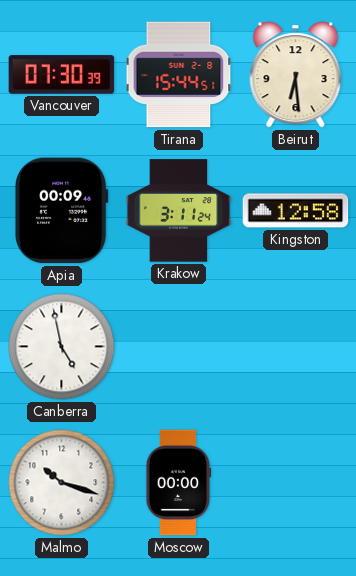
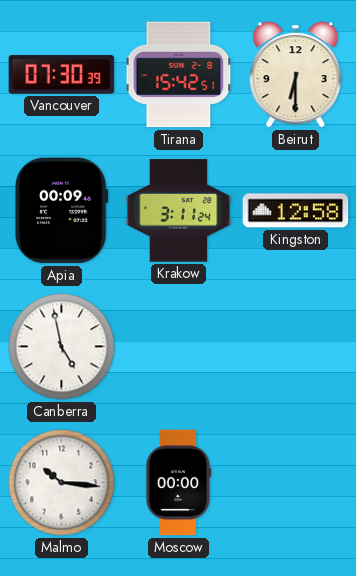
Tirana: 15:44 -> 15:42 (179, 75)
Beirut: 6:29 -> 6:30 (296, 75)
Malmo: 10:18 -> 10:16 (62, 483)
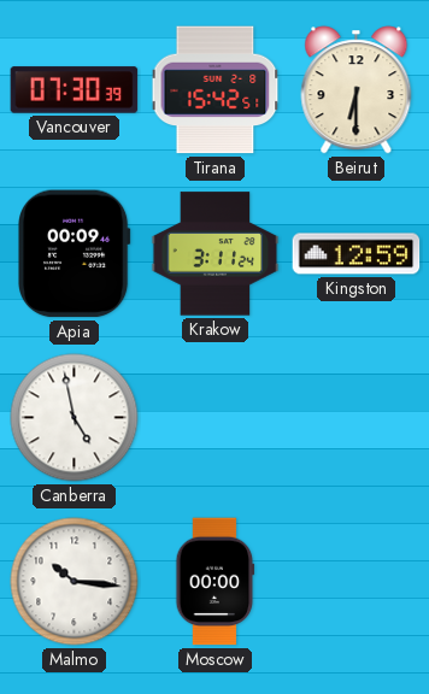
Kingston: 12:58 -> 12:59 (357, 254)
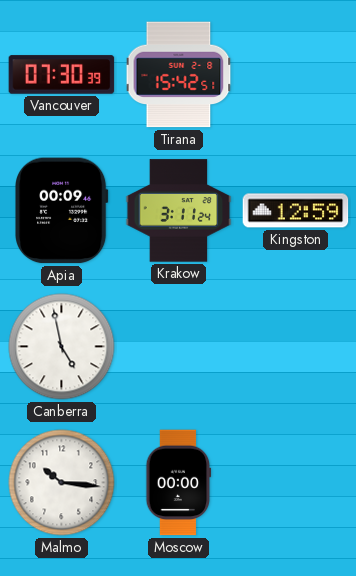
Beirut: 6:30 -> none (357, 90)
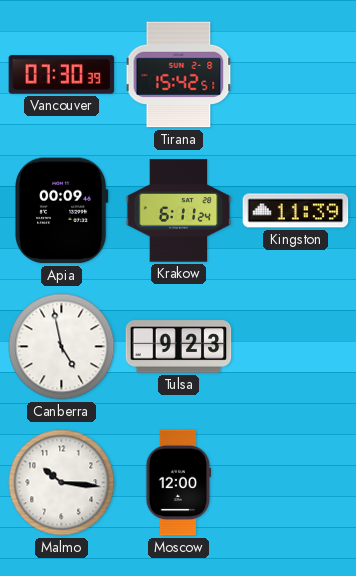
Krakow: 3:11 -> 6:11 (179, 211)
Kingston: 12:59 -> 11:39 (296, 211)
Tulsa: none -> 9:23 (179, 347)
Moscow: 00:00 -> 12:00 (179, 483)
